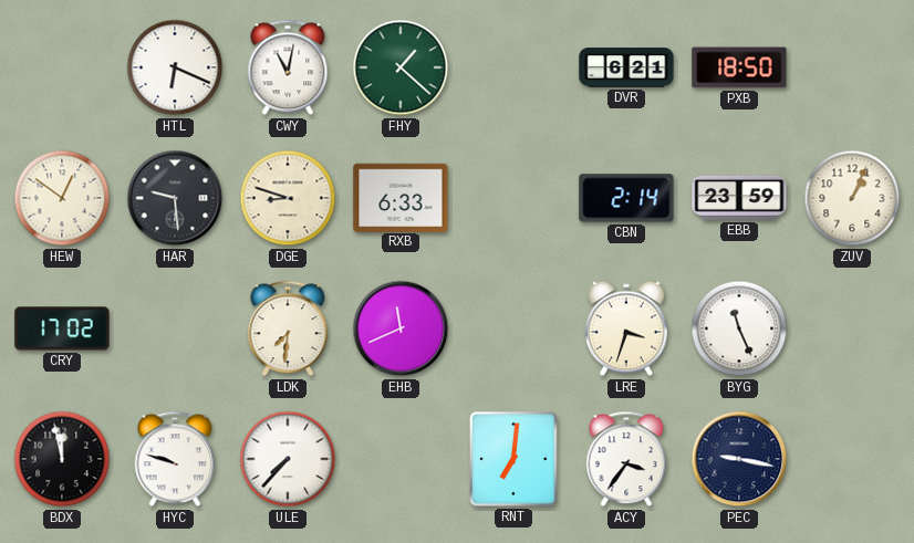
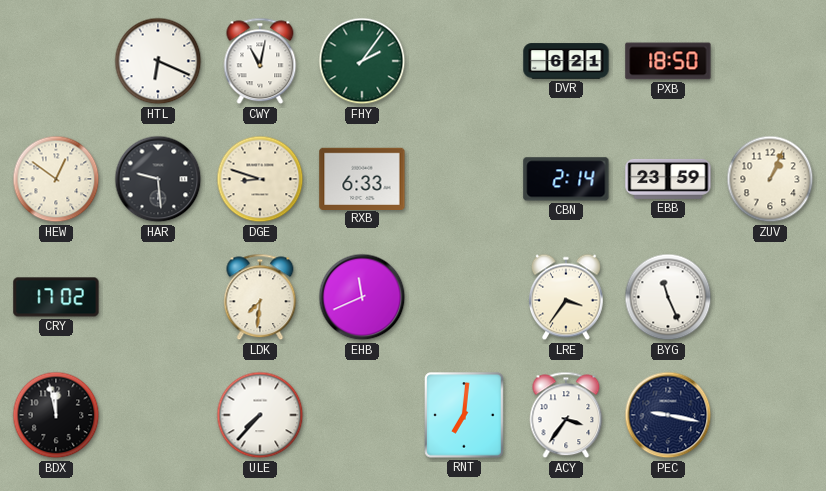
FHY: 1:22 -> 2:06 (362, 61)
LRE: 3:33 -> 3:36 (566, 297)
HYC: 9:48 -> none (175, 459)
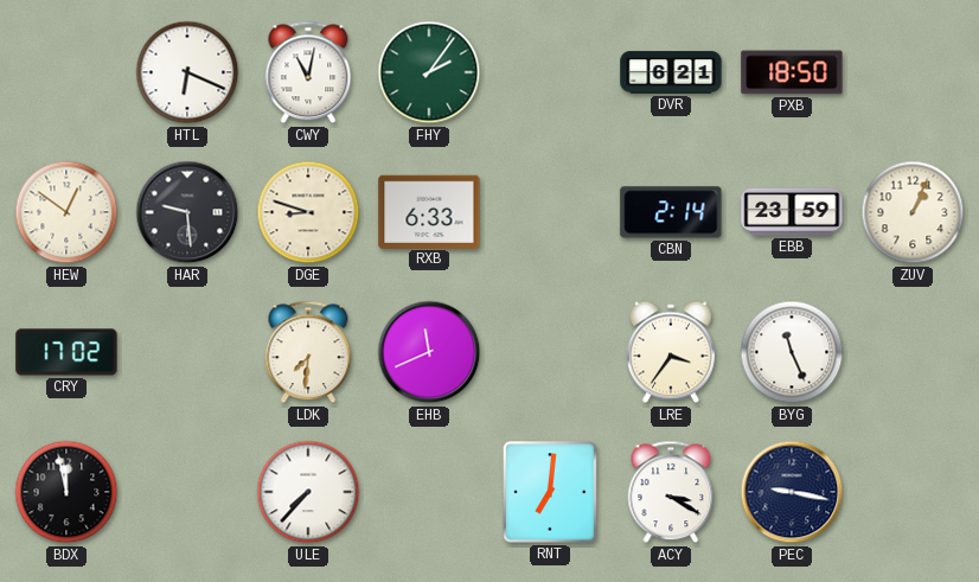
ACY: 3:36 -> 3:20 (671, 492)
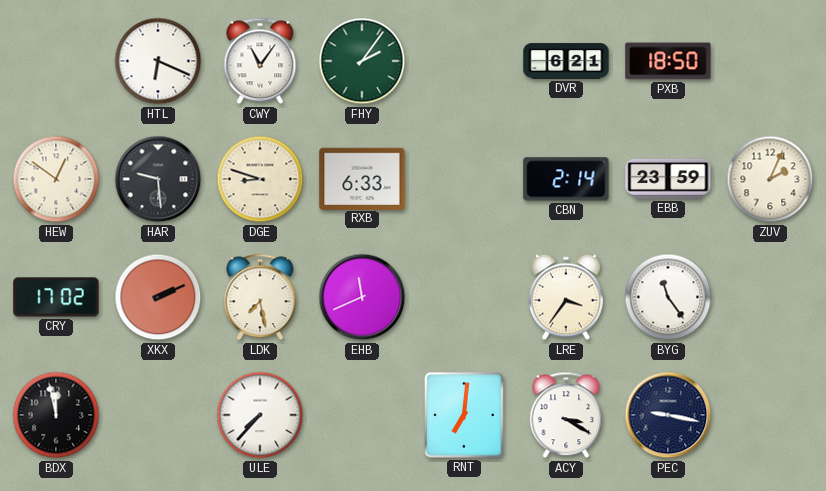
CWY: 11:02 -> 11:06 (260, 61)
ZUV: 1:04 -> 2:04 (770, 179)
XKX: none -> 2:11 (158, 297)
LDK: 7:31 -> 7:28 (260, 297)
BYG: 11:26 -> 11:24 (668, 297)
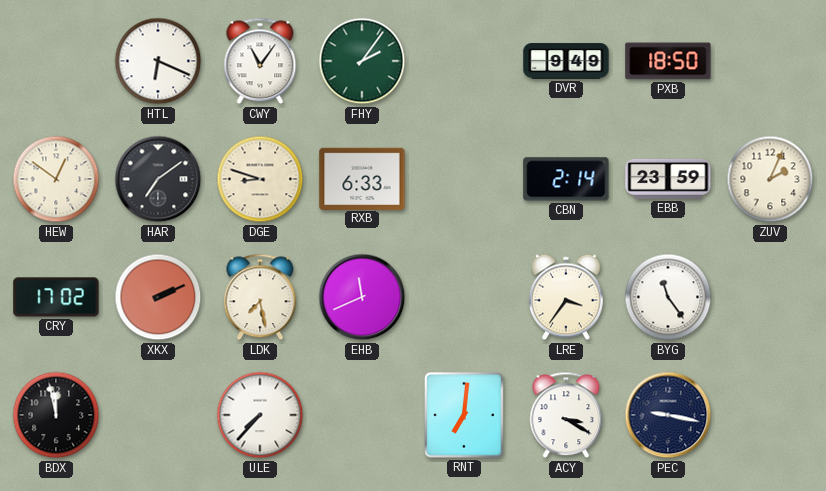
DVR: 6:21 -> 9:49 (566, 61)
HAR: 9:29 -> 7:09 (158, 179)
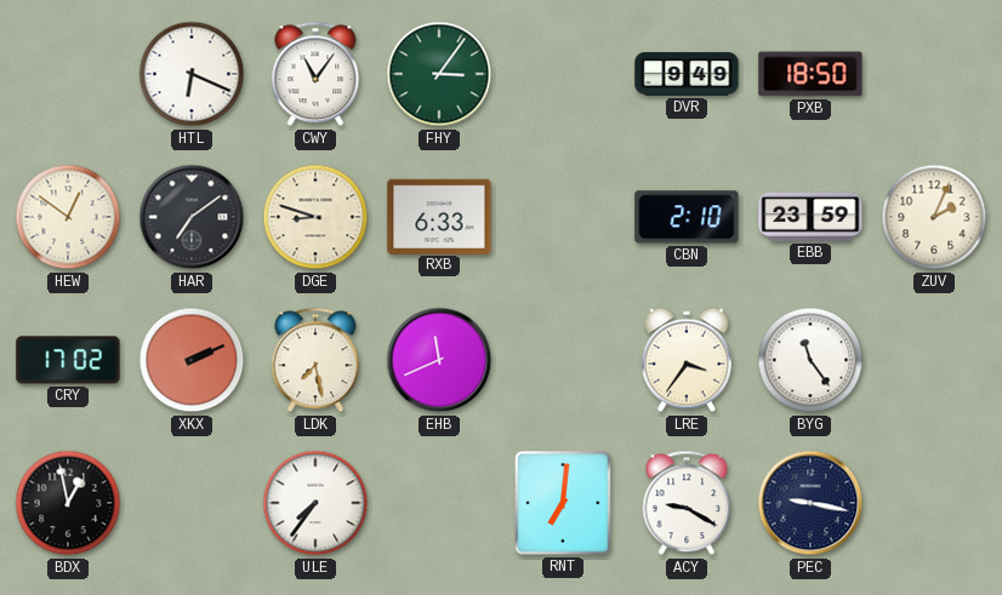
FHY: 2:06 -> 3:06 (439, 74)
CBN: 2:14 -> 2:10 (687, 217)
BDX: 11:58 -> 12:58 (68, 503)
ULE: 7:37 -> 7:36 (315, 503)
ACY: 3:20 -> 9:20 (687, 503)
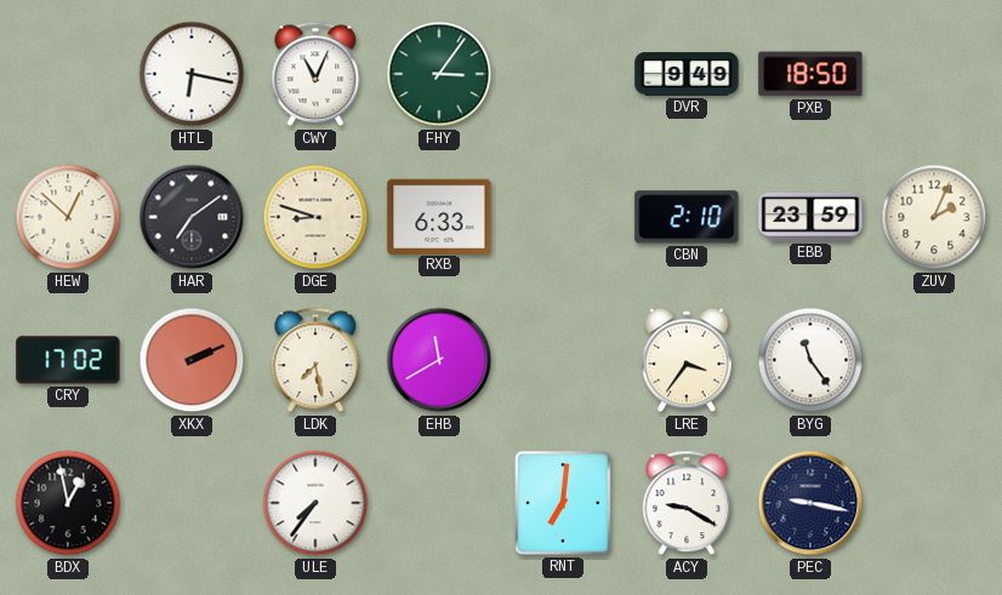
HTL: 6:19 -> 6:17 (192, 74)
CWY: 11:06 -> 11:04 (315, 74)
HEW: 12:51 -> 12:52 (68, 217)
EHB: 11:41 -> 11:40 (439, 360)
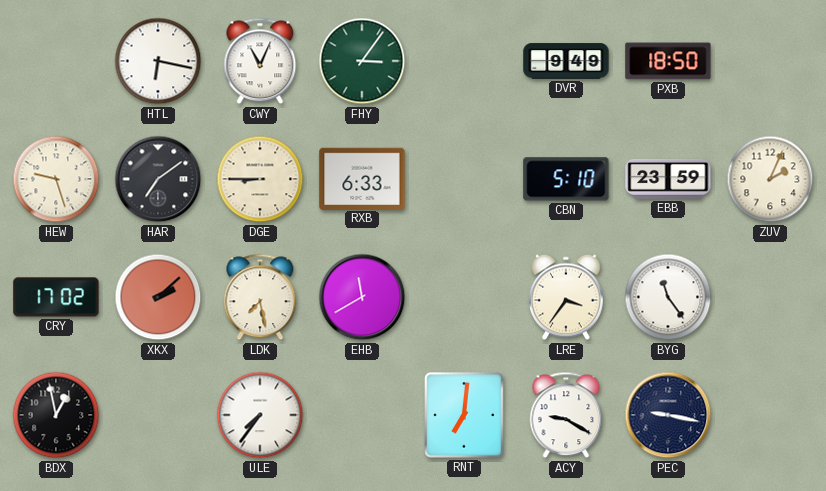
HEW: 12:52 -> 9:27 (56, 179)
DGE: 8:48 -> 8:45 (260, 179)
CBN: 2:10 -> 5:10 (566, 179)
XKX: 2:11 -> 2:08 (158, 297)
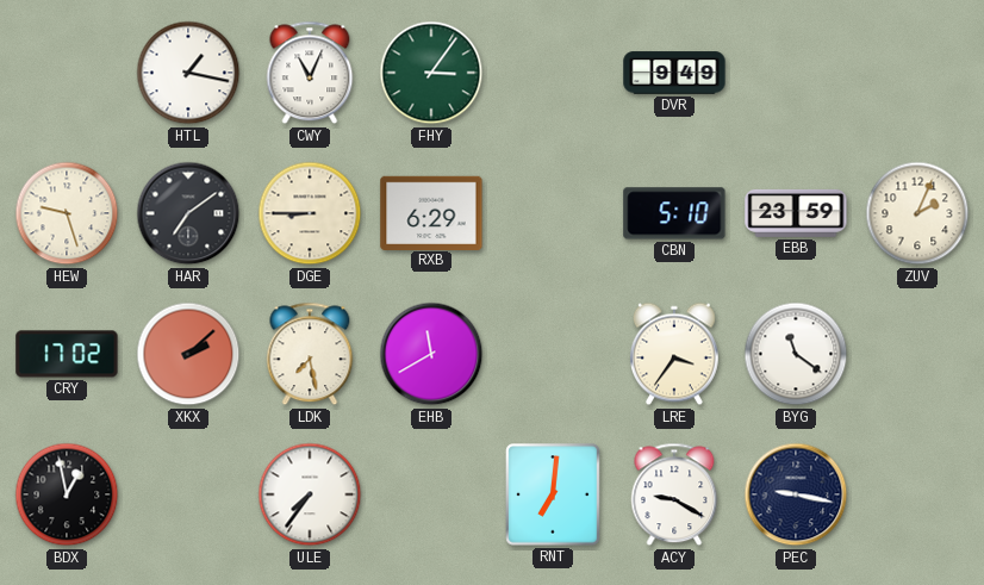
HTL: 6:17 -> 1:17 (188, 73)
PXB: 18:50 -> none (668, 61)
RXB: 6:33 -> 6:29 (431, 212)
BYG: 11:24 -> 11:21 (796, 354)
